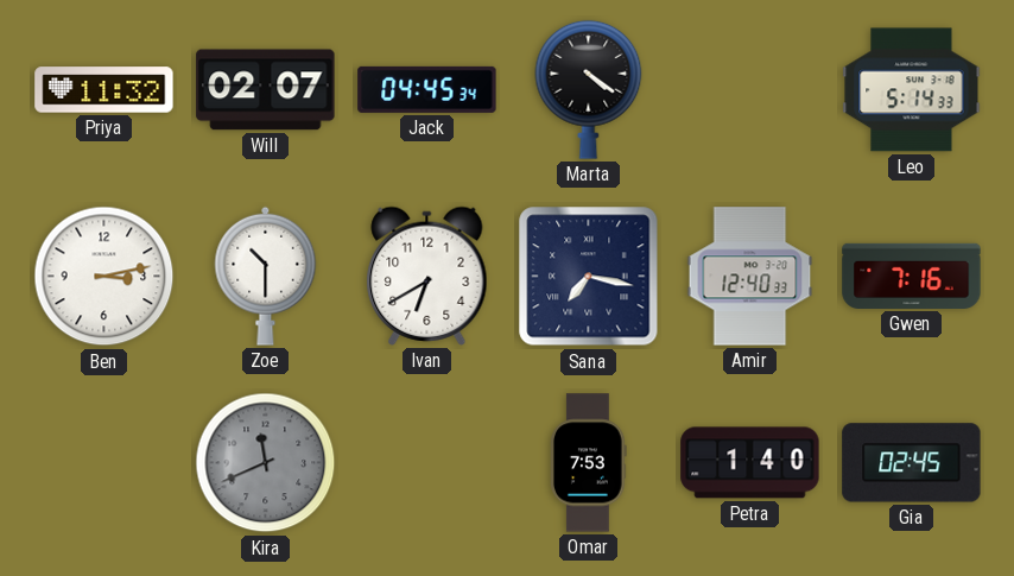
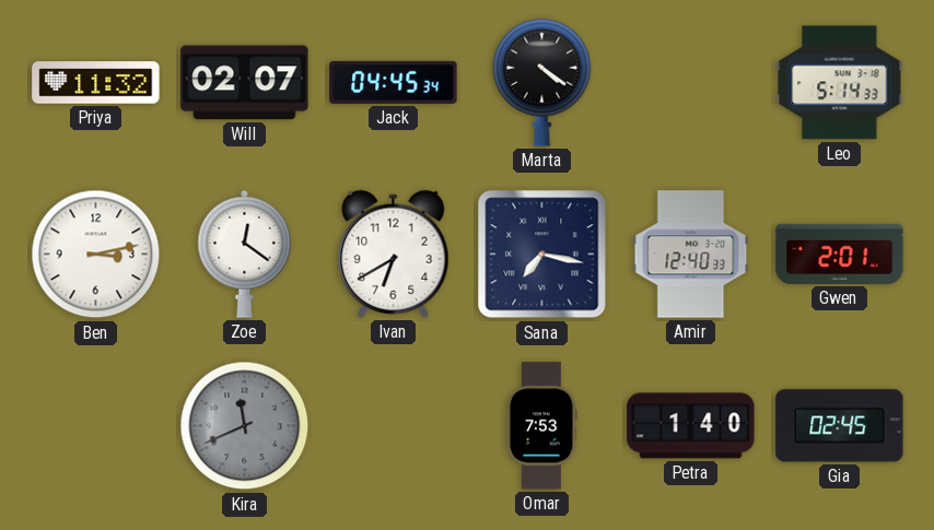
Zoe: 10:30 -> 12:21 (245, 254)
Gwen: 7:16 -> 2:01 (840, 254)
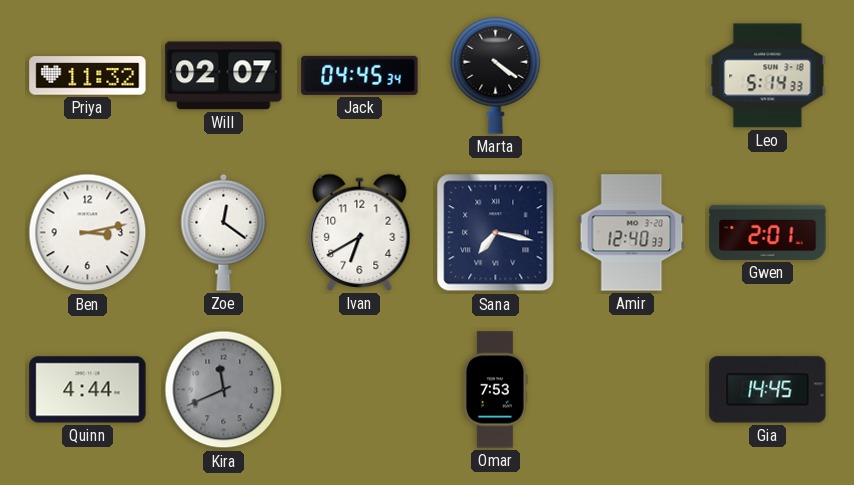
Quinn: none -> 4:44 (88, 390)
Petra: 1:40 -> none (691, 426)
Gia: 02:45 -> 14:45 (768, 390)
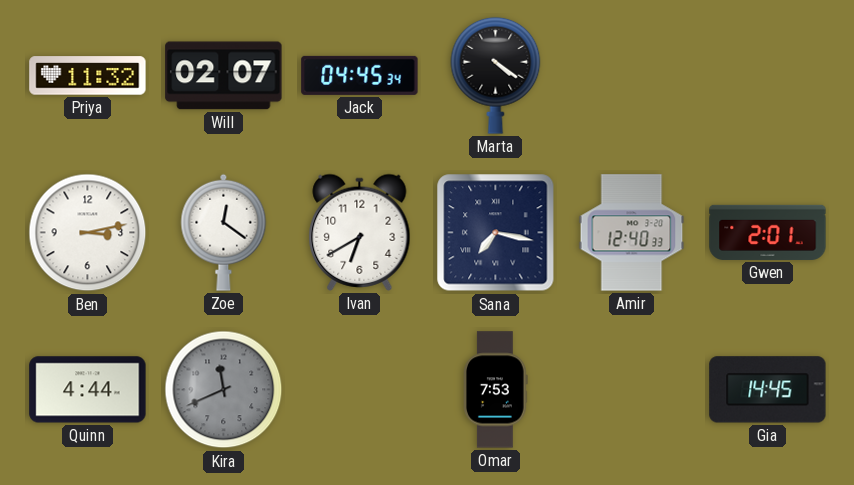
Leo: 5:14 -> none (768, 76)
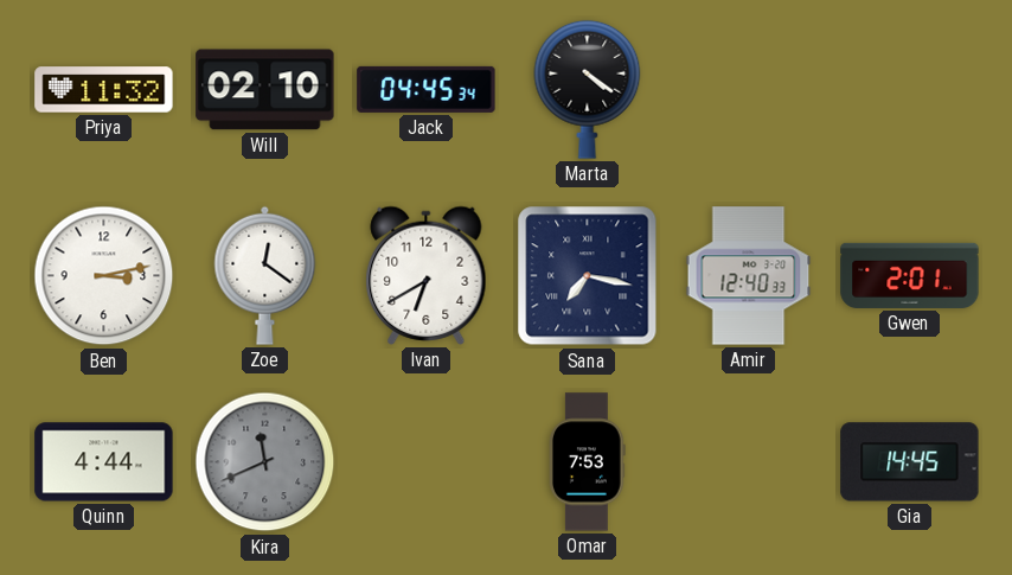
Will: 02:07 -> 02:10 (265, 90)
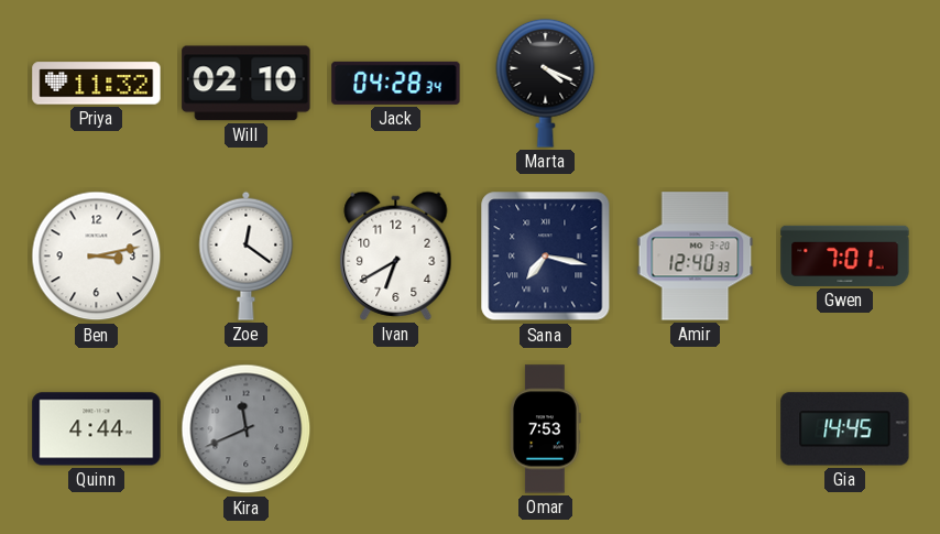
Jack: 04:45 -> 04:28 (396, 83)
Marta: 4:21 -> 4:19 (546, 83)
Gwen: 2:01 -> 7:01 (845, 255)
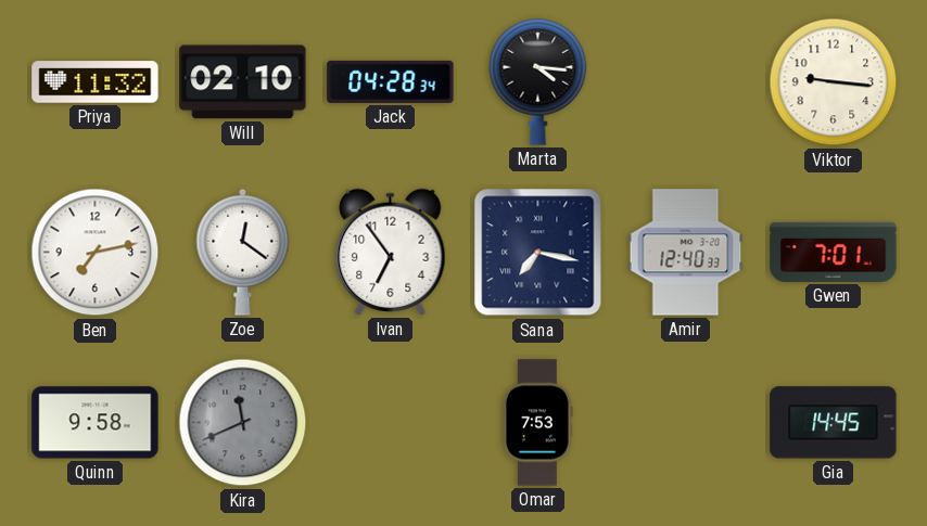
Marta: 4:19 -> 4:16 (538, 81)
Viktor: none -> 9:16 (834, 82)
Ben: 3:13 -> 7:13 (96, 253)
Ivan: 6:40 -> 6:54 (391, 252)
Quinn: 4:44 -> 9:58 (96, 423)
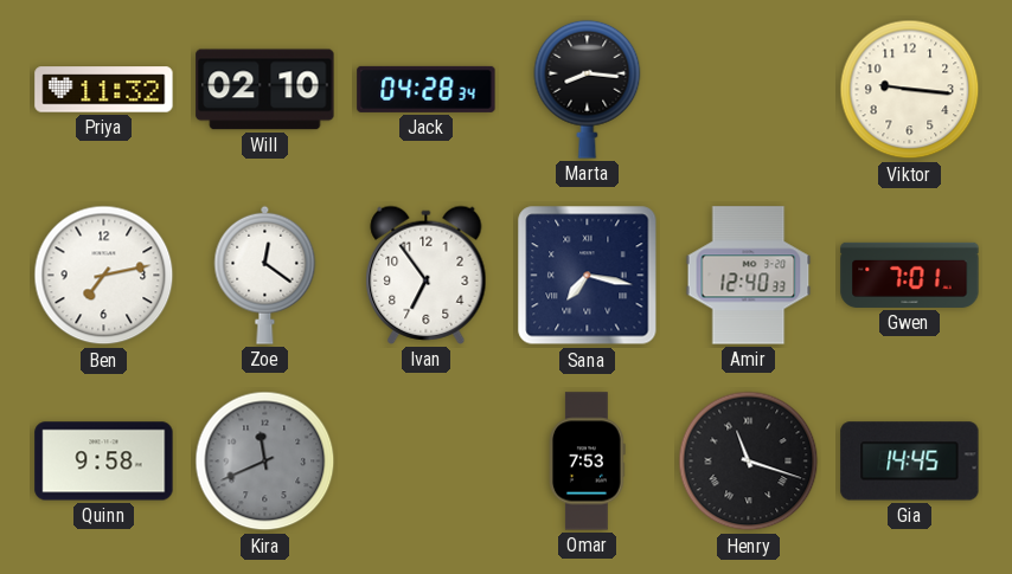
Marta: 4:16 -> 8:16 (588, 89)
Henry: none -> 11:18 (749, 462)
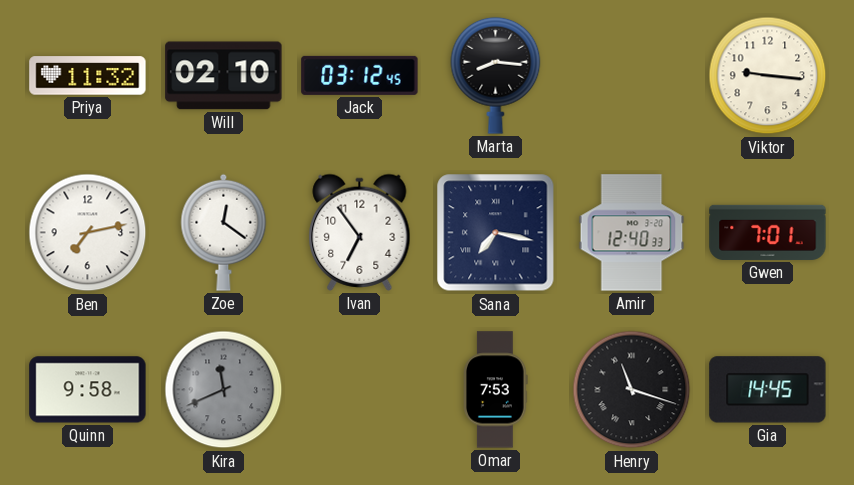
Jack: 04:28 -> 03:12 (360, 75)
